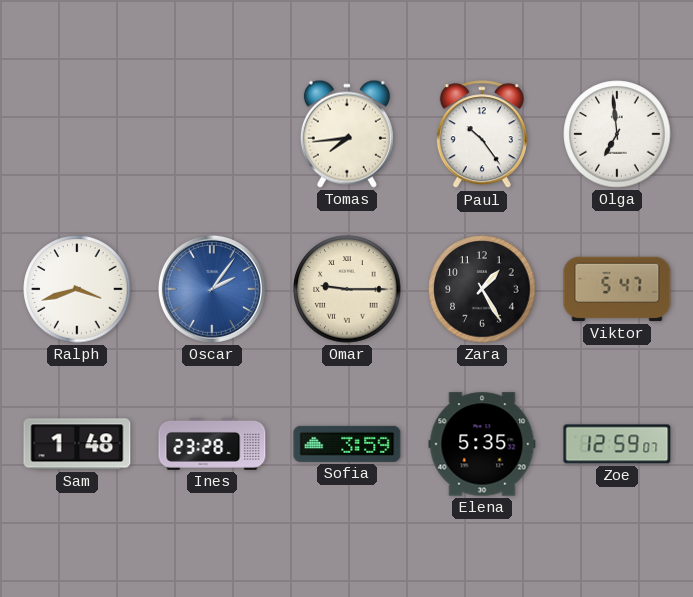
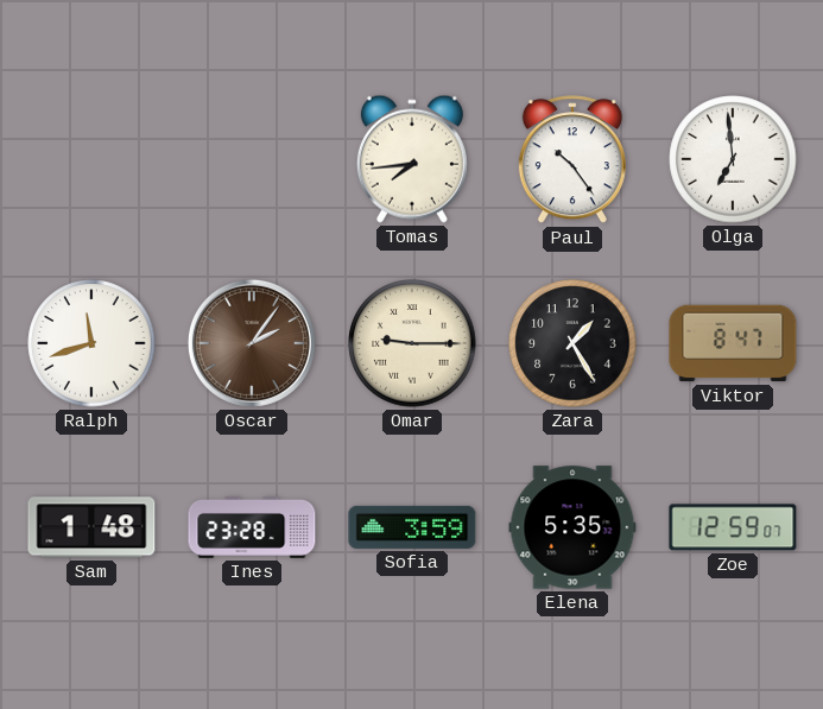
Ralph: 3:42 -> 11:42 (91, 343)
Oscar dial: blue -> brown (252, 343)
Viktor: 5:47 -> 8:47 (733, 343)
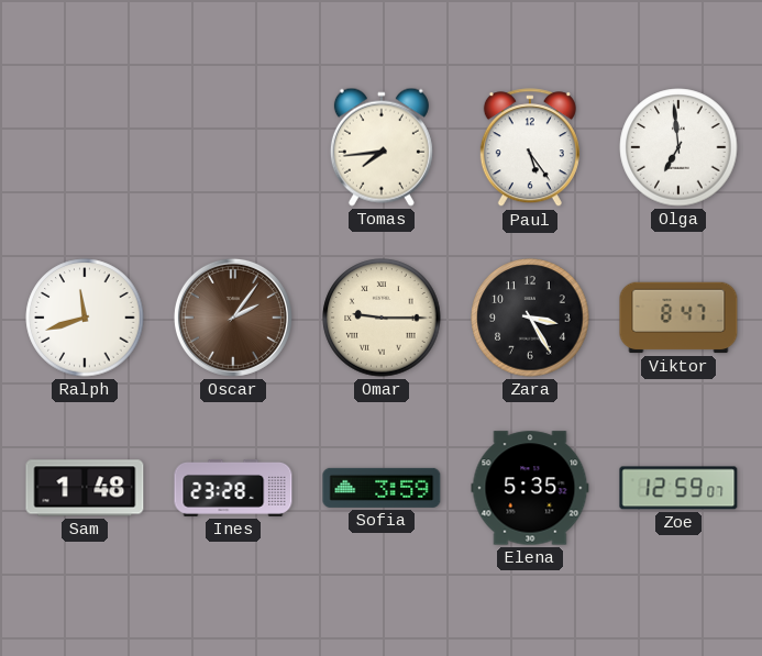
Paul: 10:24 -> 5:24 (530, 148)
Zara: 1:25 -> 3:25 (530, 318)
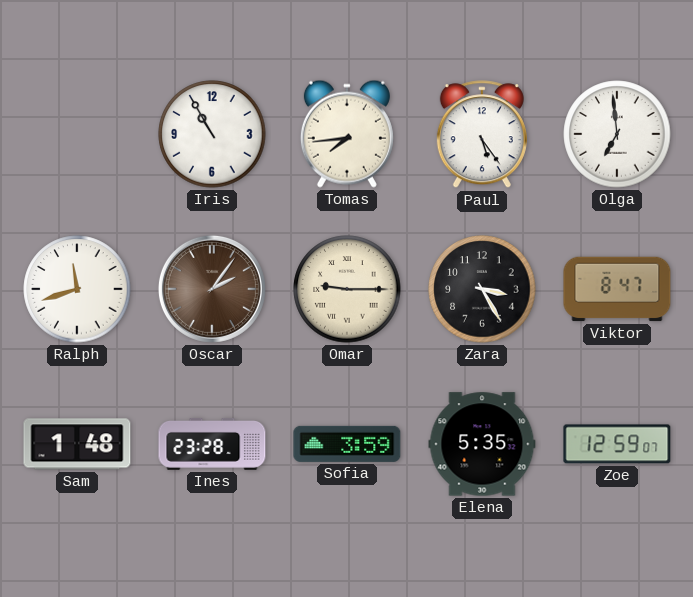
Iris: none -> 10:55 (212, 134)
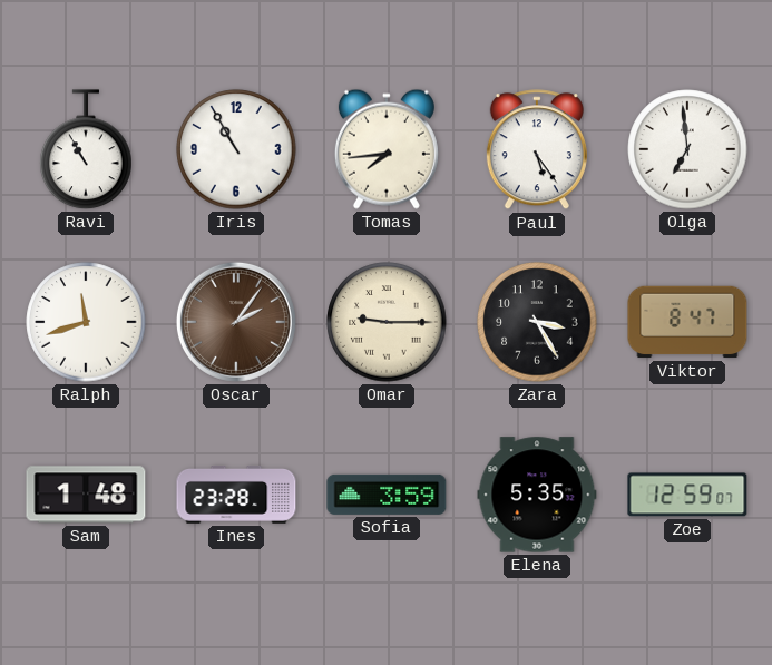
Ravi: none -> 10:55 (86, 149)
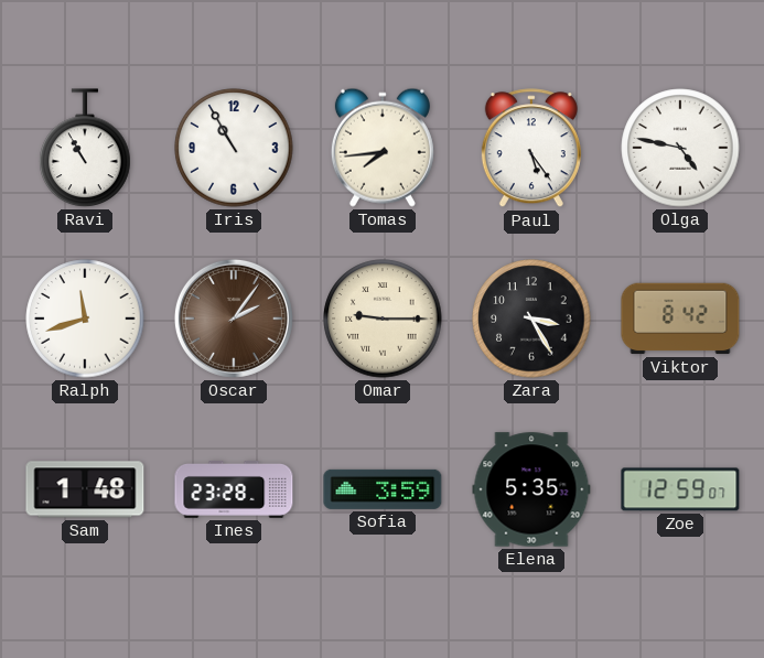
Olga: 6:59 -> 4:47 (680, 148)
Viktor: 8:47 -> 8:42 (680, 319)
